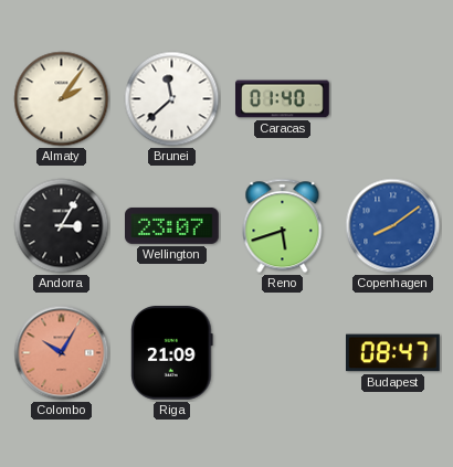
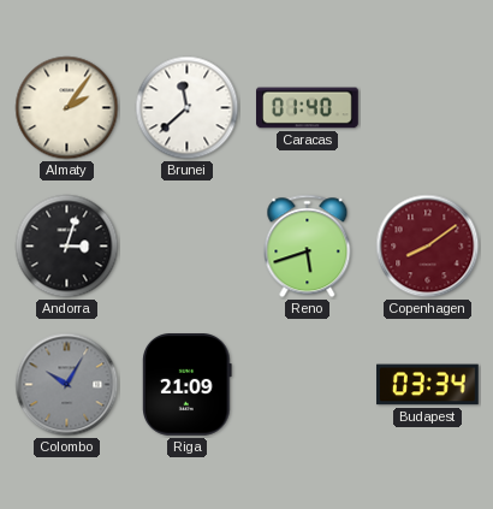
Andorra: 3:05 -> 3:03 (67, 247)
Wellington: 23:07 -> none (172, 225)
Copenhagen dial: blue -> burgundy (428, 247)
Colombo dial: salmon -> grey (67, 385)
Budapest: 08:47 -> 03:34 (428, 385)
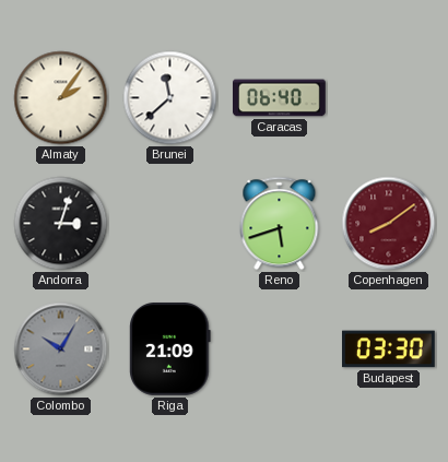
Caracas: 01:40 -> 06:40 (280, 98)
Budapest: 03:34 -> 03:30 (389, 350)
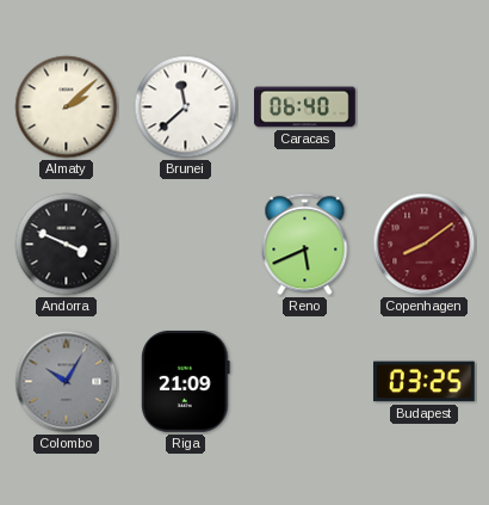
Almaty: 2:06 -> 2:08 (67, 107)
Andorra: 3:03 -> 3:49 (67, 245)
Reno: 5:42 -> 5:41 (305, 245)
Budapest: 03:30 -> 03:25 (425, 382)
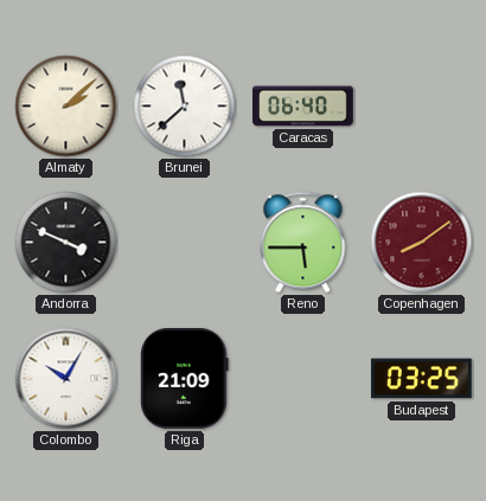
Reno: 5:41 -> 5:45 (303, 243)
Colombo dial: grey -> white (66, 379)
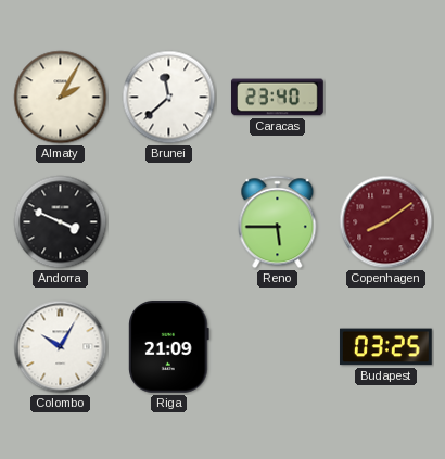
Almaty: 2:08 -> 2:05 (61, 98)
Caracas: 06:40 -> 23:40 (278, 98)
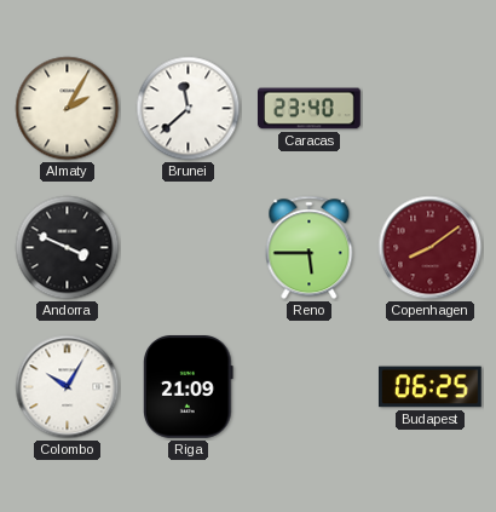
Budapest: 03:25 -> 06:25 (431, 387)
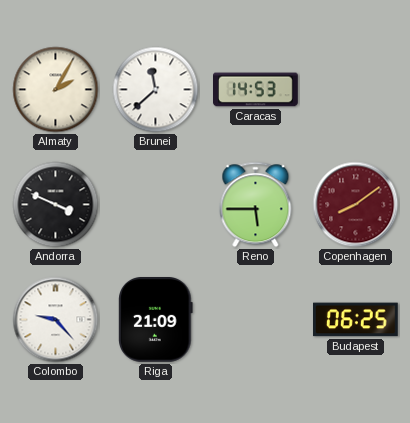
Caracas: 23:40 -> 14:53 (256, 90)
Colombo: 10:05 -> 9:23 (56, 320)
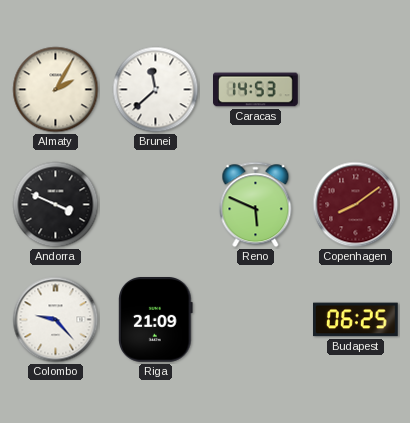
Reno: 5:45 -> 5:49 (256, 205)
